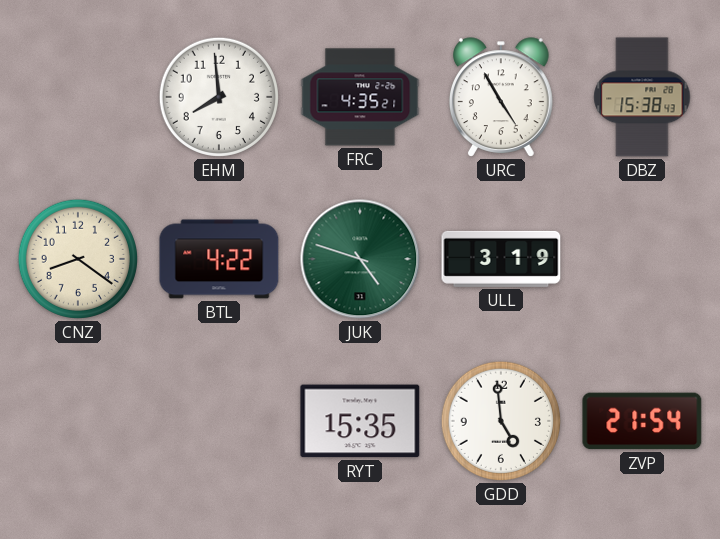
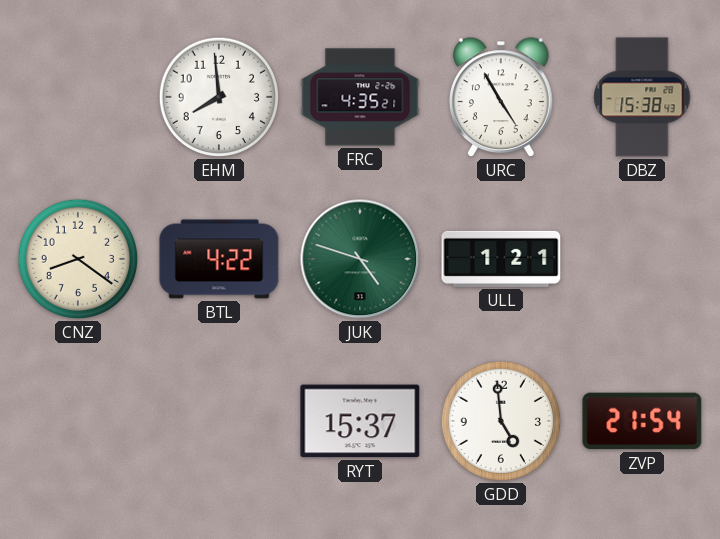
ULL: 3:19 -> 1:21 (501, 259)
RYT: 15:35 -> 15:37 (360, 421)
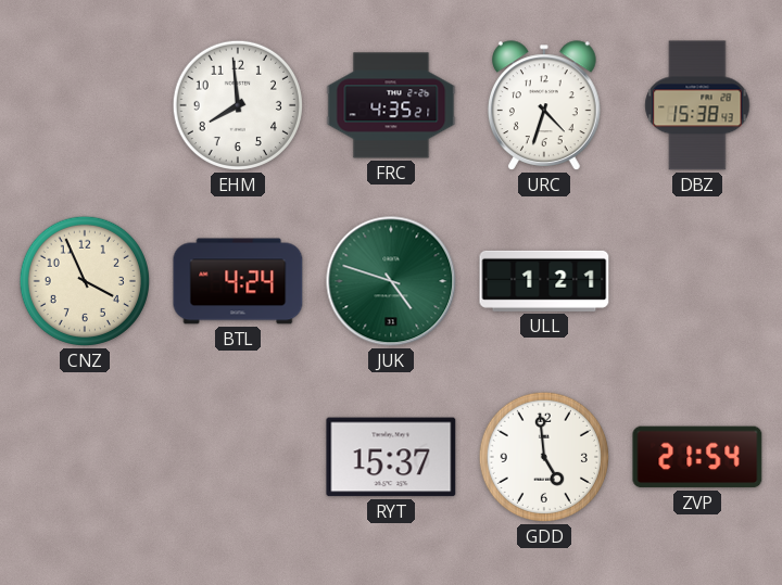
URC: 4:55 -> 4:33 (544, 105)
CNZ: 8:21 -> 3:56 (85, 281)
BTL: 4:22 -> 4:24 (238, 281)
